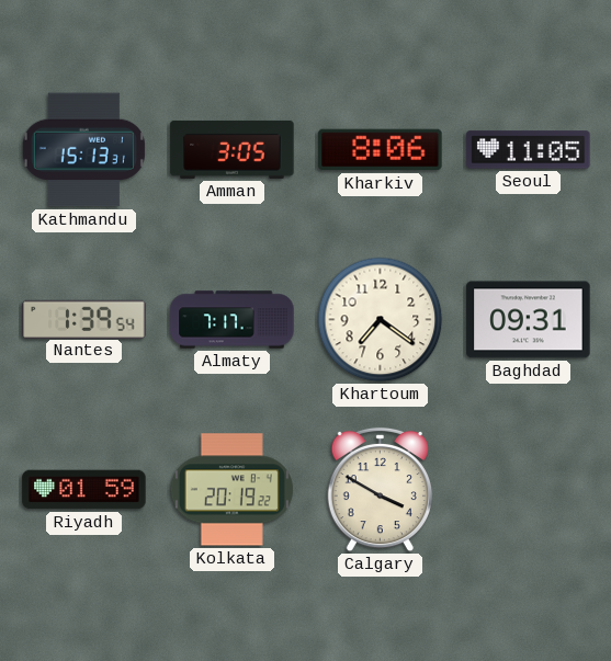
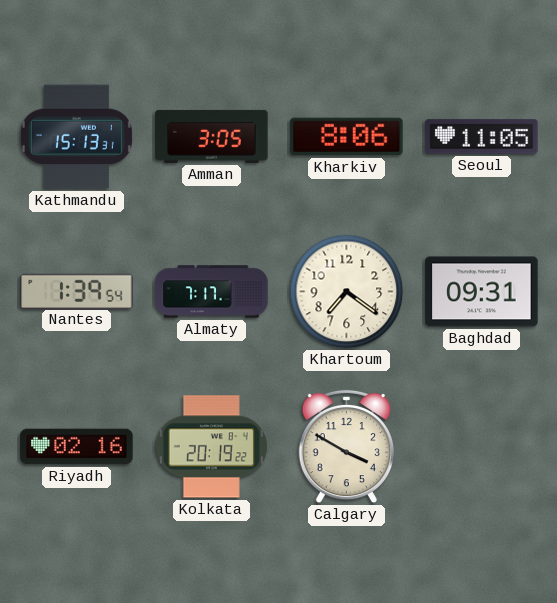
Riyadh: 01:59 -> 02:16 (77, 447)
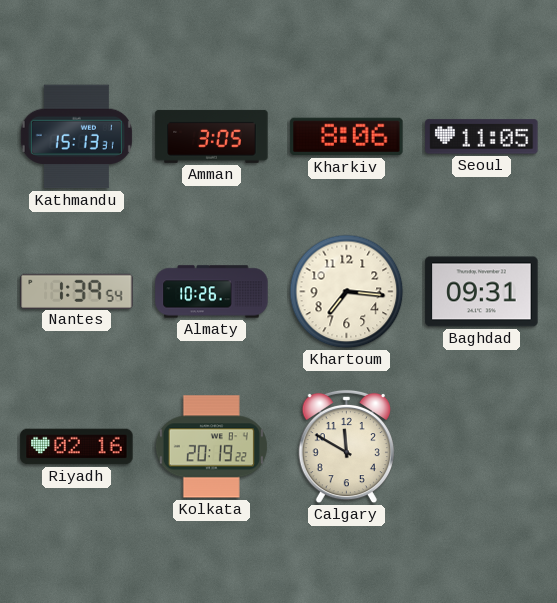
Almaty: 7:17 -> 10:26 (212, 292)
Khartoum: 7:21 -> 7:16 (347, 292)
Calgary: 3:50 -> 11:50 (346, 447)
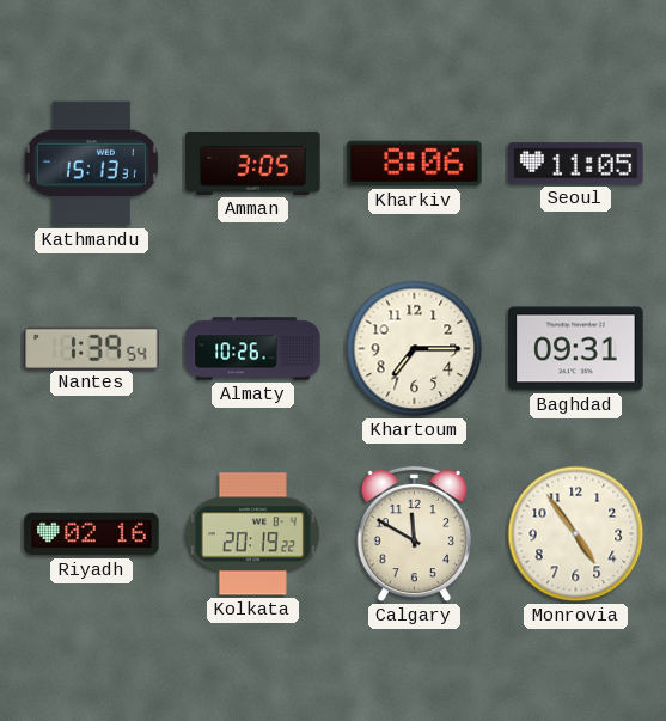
Khartoum: 7:16 -> 7:15 (415, 349)
Monrovia: none -> 4:54 (576, 534)
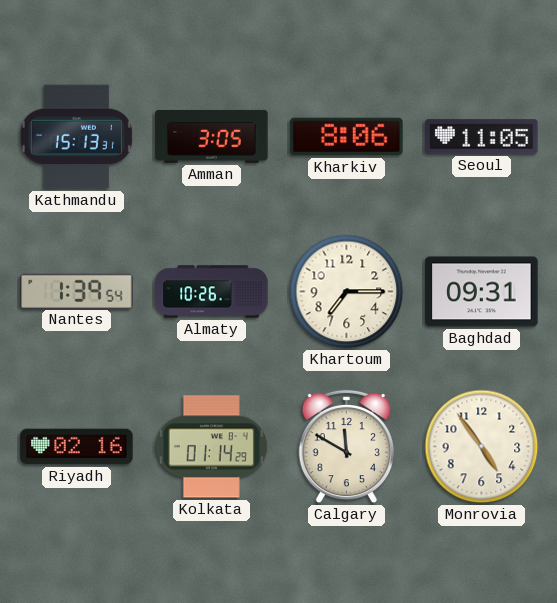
Kolkata: 20:19 -> 01:14 (211, 447)
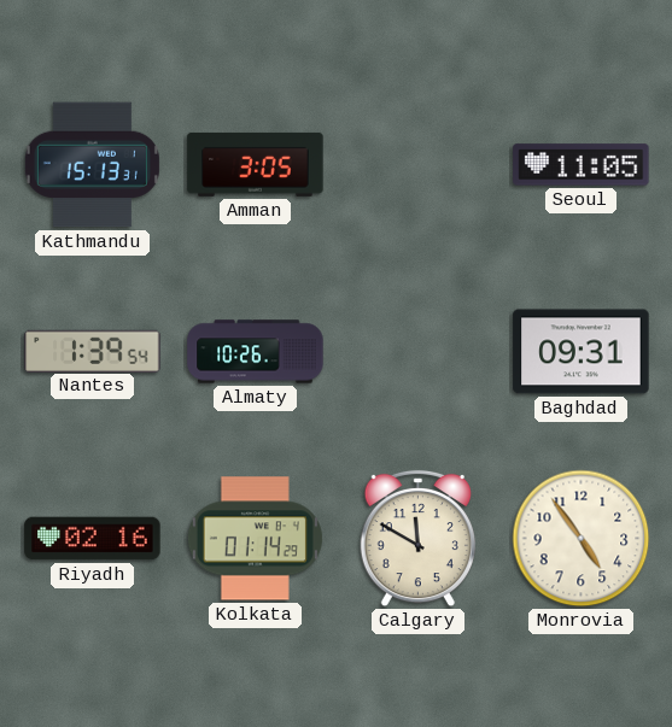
Kharkiv: 8:06 -> none (347, 137)
Khartoum: 7:15 -> none (347, 292)
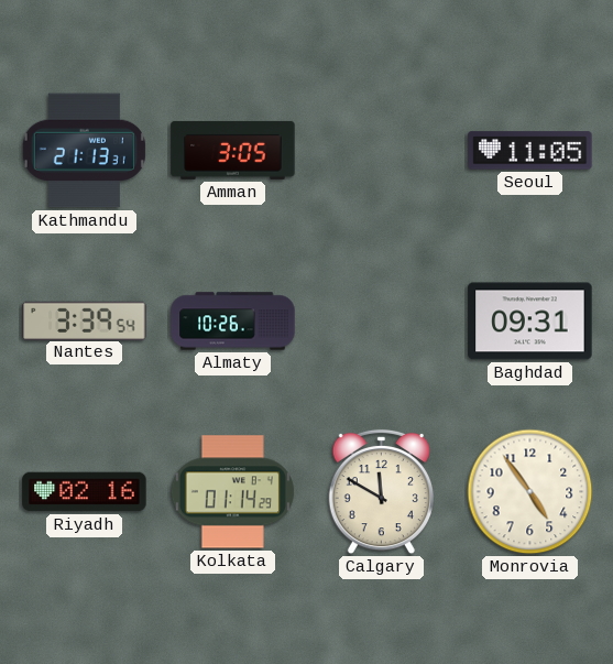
Kathmandu: 15:13 -> 21:13 (84, 151)
Nantes: 1:39 -> 3:39 (85, 320)
